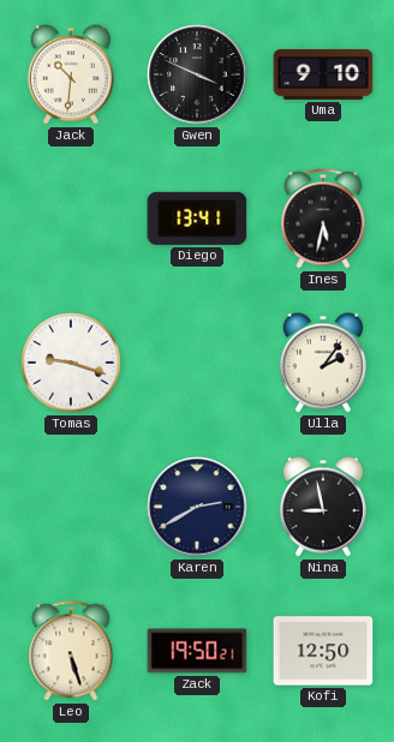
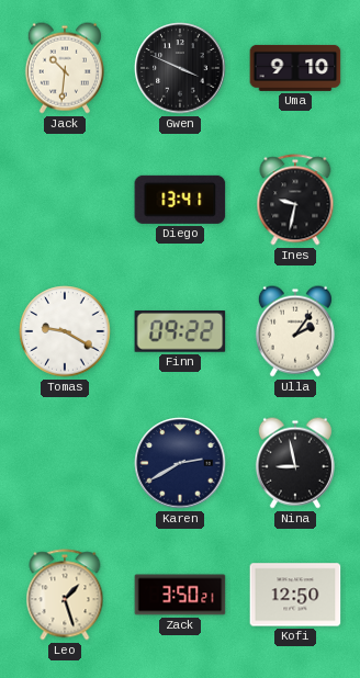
Ines: 5:32 -> 9:32 (295, 200)
Tomas: 9:18 -> 9:20 (65, 331)
Finn: none -> 09:22 (180, 331)
Leo: 5:27 -> 1:27 (65, 595)
Zack: 19:50 -> 3:50 (180, 595)
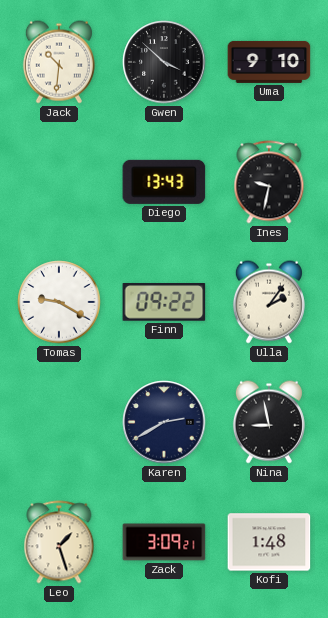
Gwen: 3:49 -> 3:52 (164, 62)
Diego: 13:41 -> 13:43 (164, 182)
Zack: 3:50 -> 3:09 (164, 542)
Kofi: 12:50 -> 1:48 (269, 542)
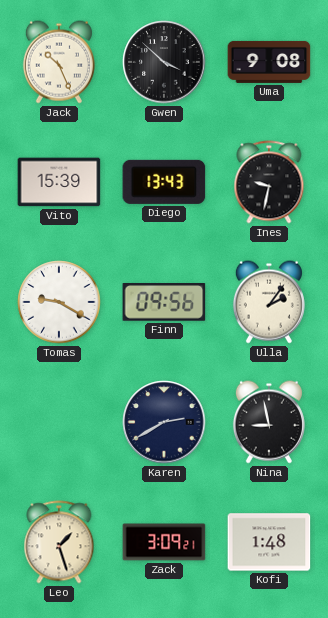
Jack: 10:31 -> 10:26 (59, 62)
Uma: 9:10 -> 9:08 (269, 62)
Vito: none -> 15:39 (59, 182)
Finn: 09:22 -> 09:56 (164, 302)
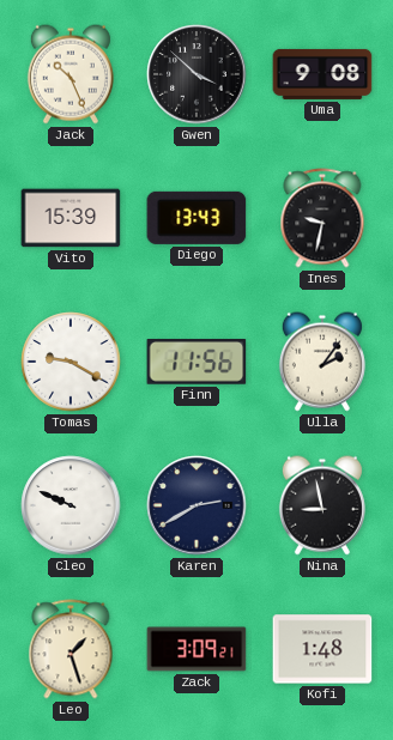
Finn: 09:56 -> 11:56 (196, 362)
Cleo: none -> 9:49 (71, 505)
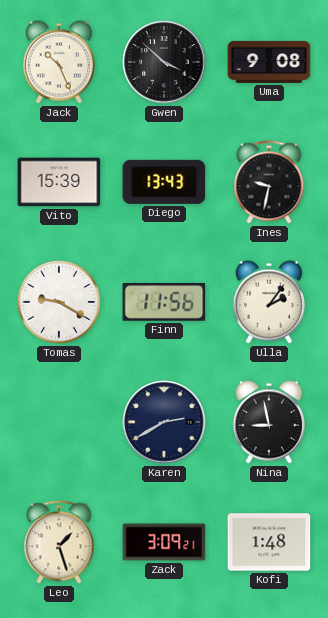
Cleo: 9:49 -> none (71, 505)
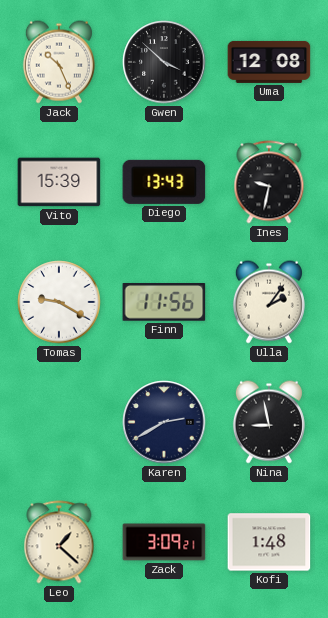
Uma: 9:08 -> 12:08 (269, 62)
Leo: 1:27 -> 1:22 (59, 542)
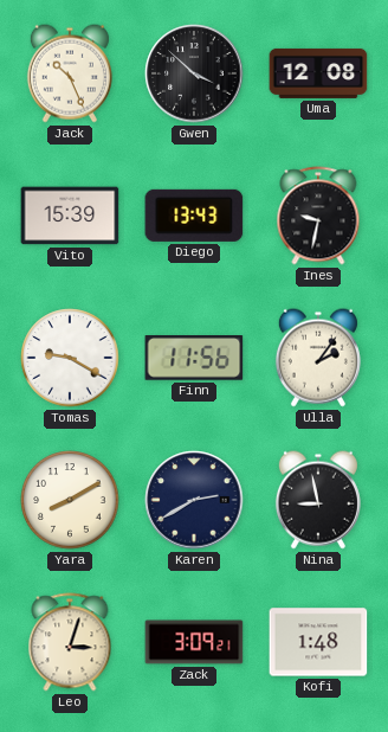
Yara: none -> 8:10 (70, 500)
Leo: 1:22 -> 3:03 (70, 642)
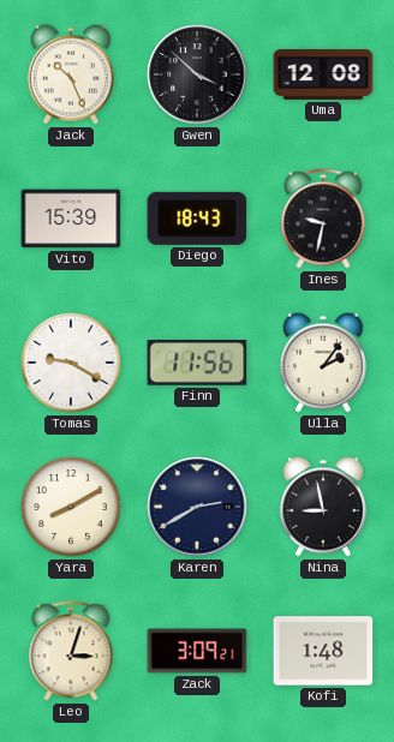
Diego: 13:43 -> 18:43 (197, 219)
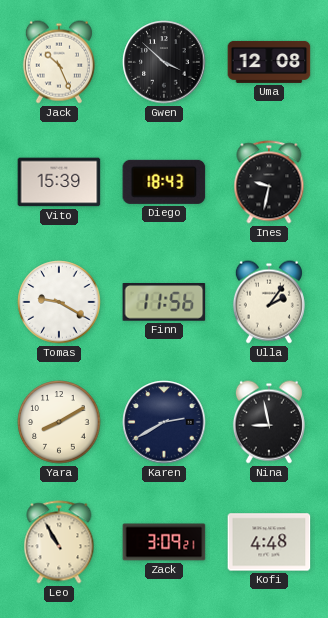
Leo: 3:03 -> 10:55 (59, 542)
Kofi: 1:48 -> 4:48 (269, 542)
